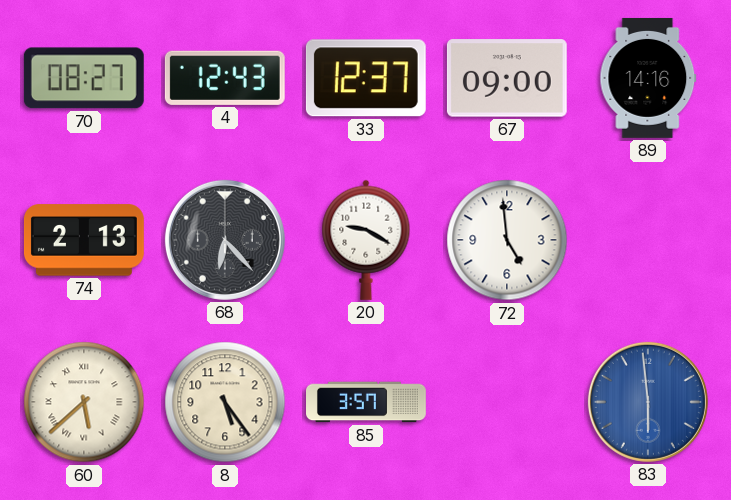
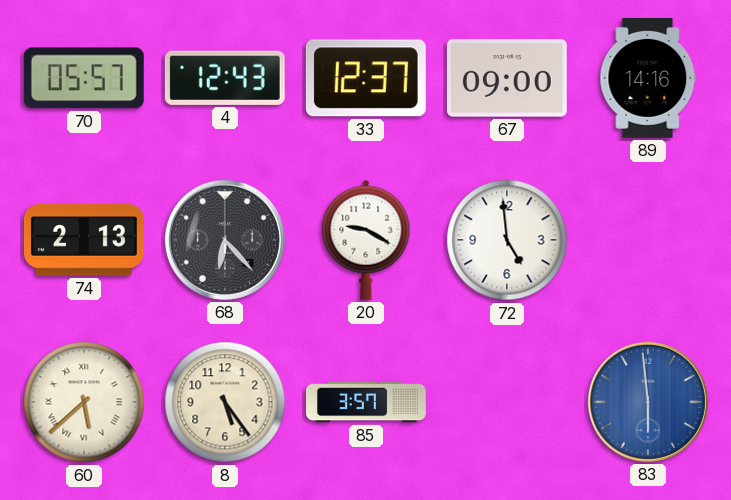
70: 08:27 -> 05:57 (84, 78)
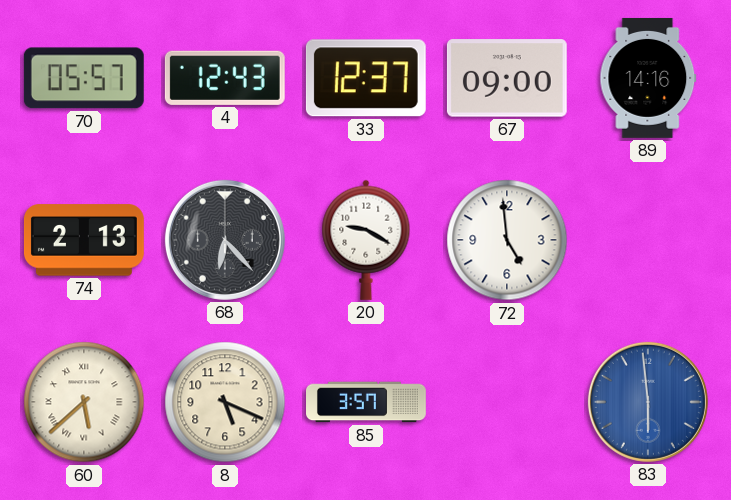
8: 5:24 -> 5:19 (225, 402)
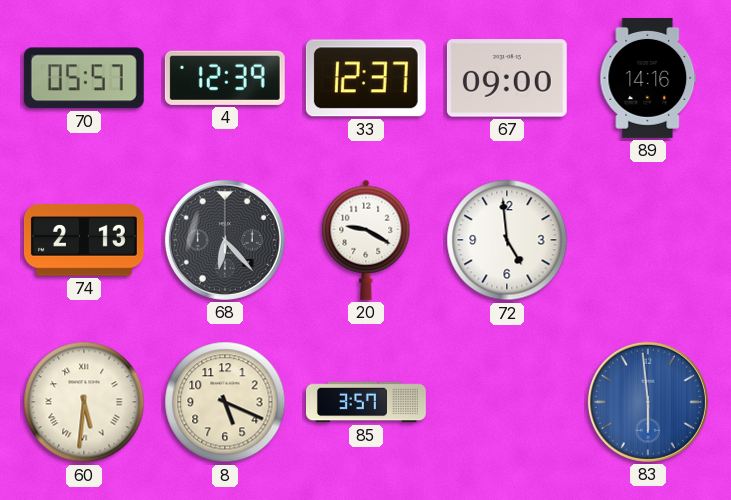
4: 12:43 -> 12:39 (225, 78)
60: 5:38 -> 5:31 (84, 402)
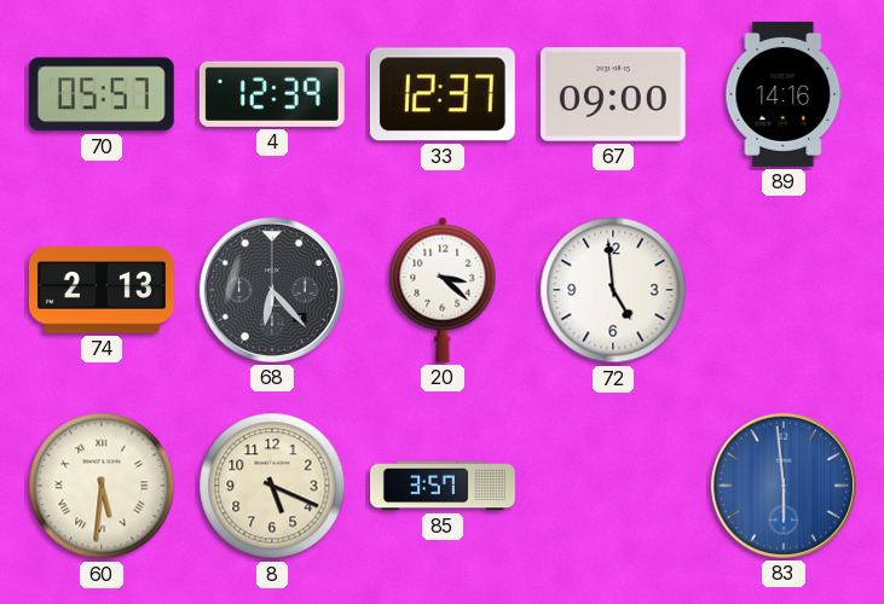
20: 9:20 -> 3:22 (443, 290)
